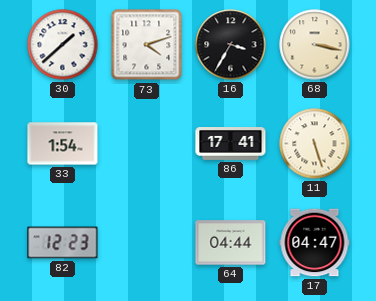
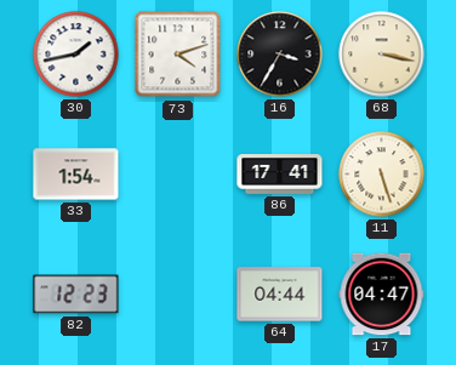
30: 1:38 -> 1:43 (76, 55)
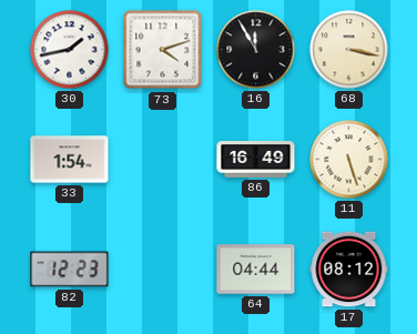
16: 3:35 -> 11:55 (256, 50)
86: 17:41 -> 16:49 (256, 160)
17: 04:47 -> 08:12 (349, 270)
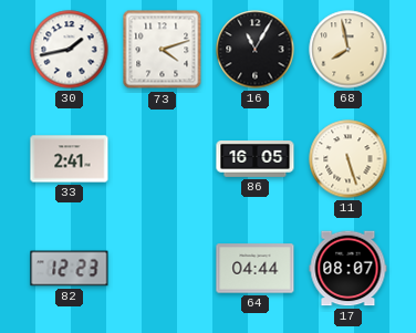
16: 11:55 -> 11:05 (256, 50)
68: 3:17 -> 7:58 (349, 50)
33: 1:54 -> 2:41 (70, 159)
86: 16:49 -> 16:05 (256, 159)
17: 08:12 -> 08:07 (349, 269)
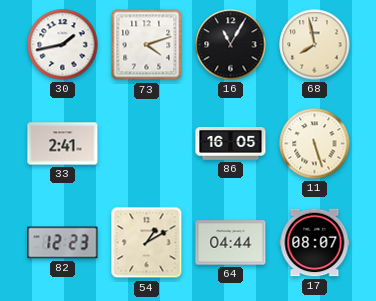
54: none -> 1:10 (147, 243)
